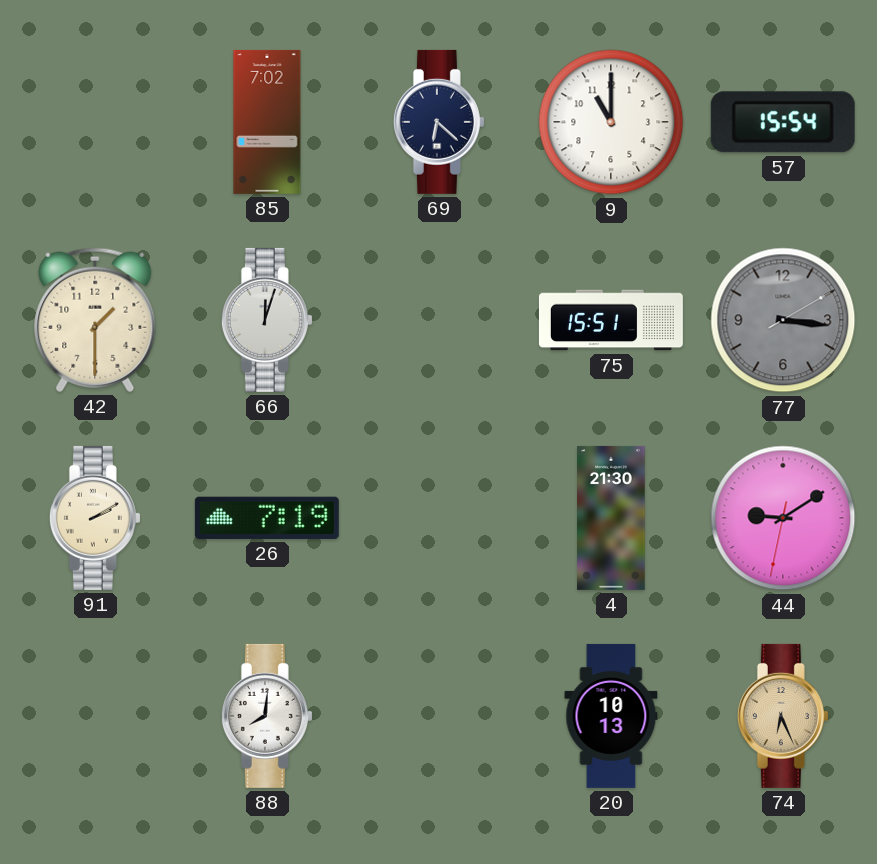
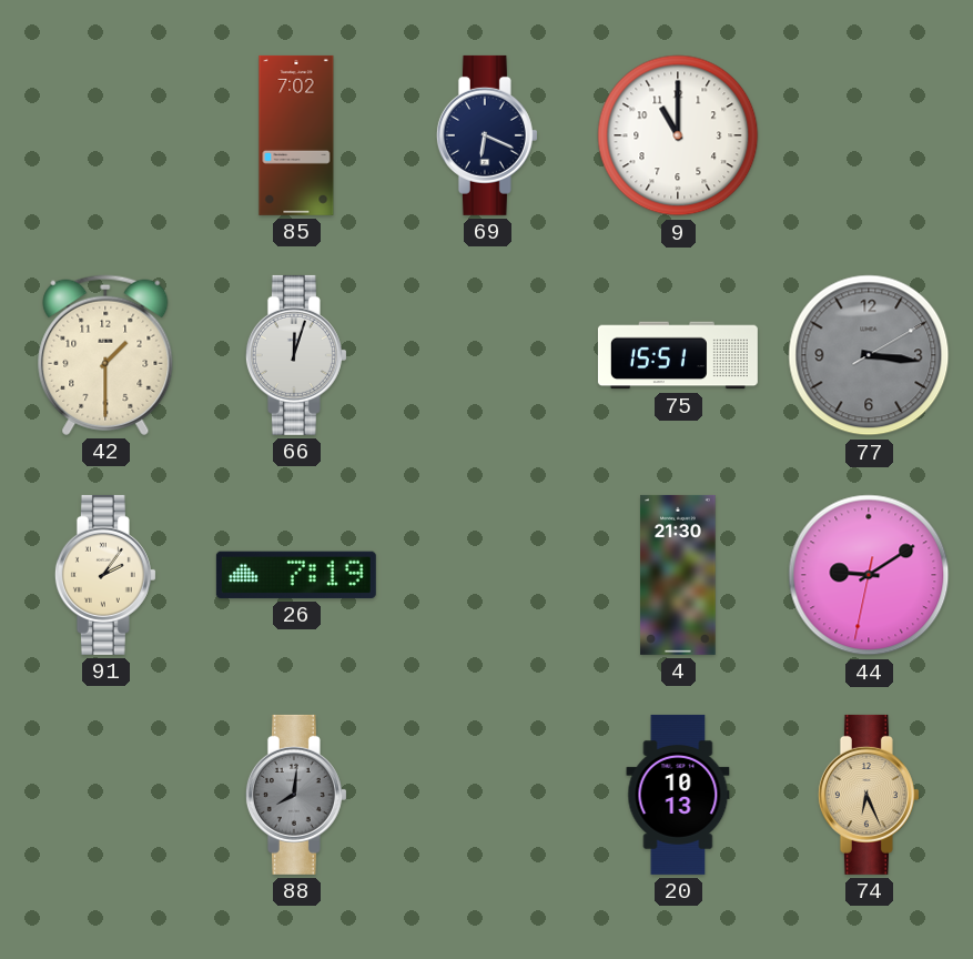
69: 6:22 -> 6:19 (487, 135)
57: 15:54 -> none (783, 122)
91: 2:10 -> 2:06 (105, 575)
88 dial: white -> grey (296, 795)
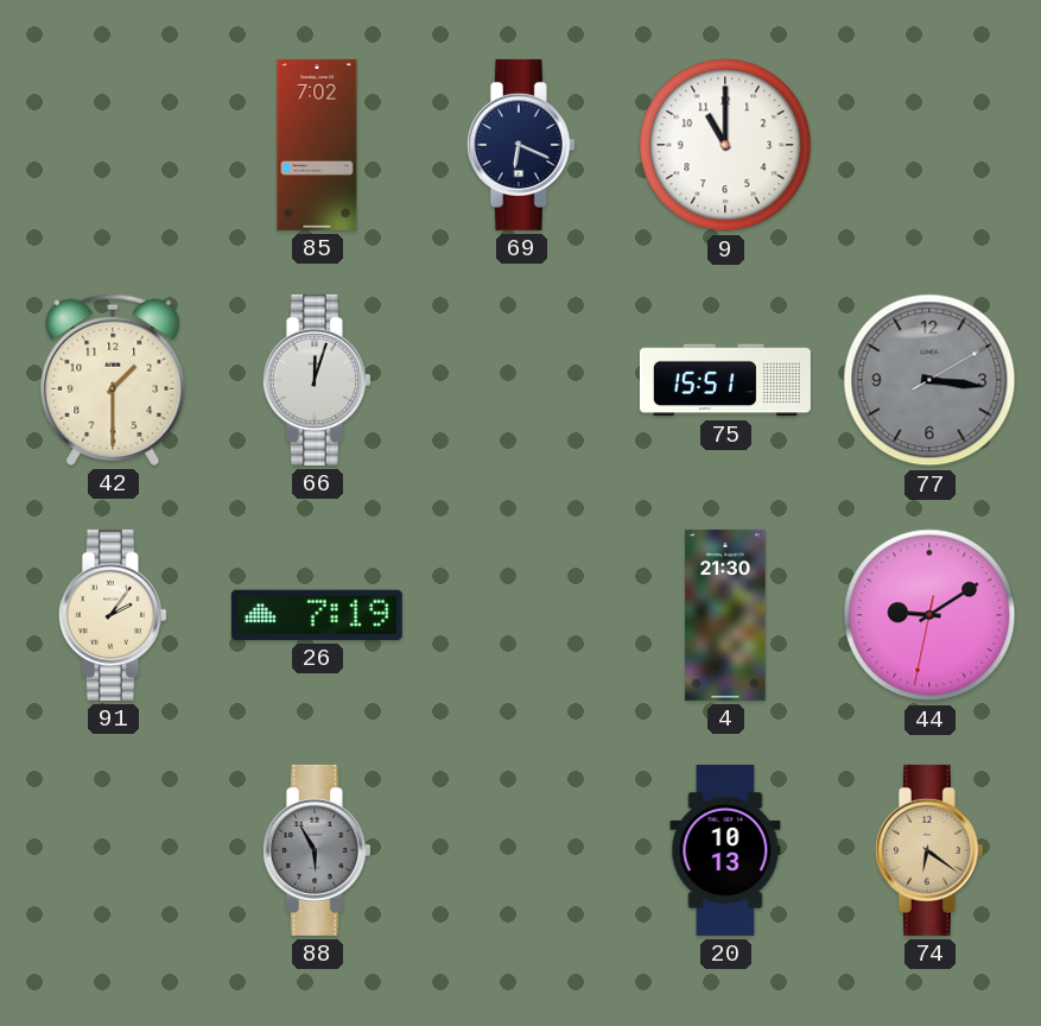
88: 8:01 -> 5:55 (317, 850)
74: 6:26 -> 6:21 (929, 850)
